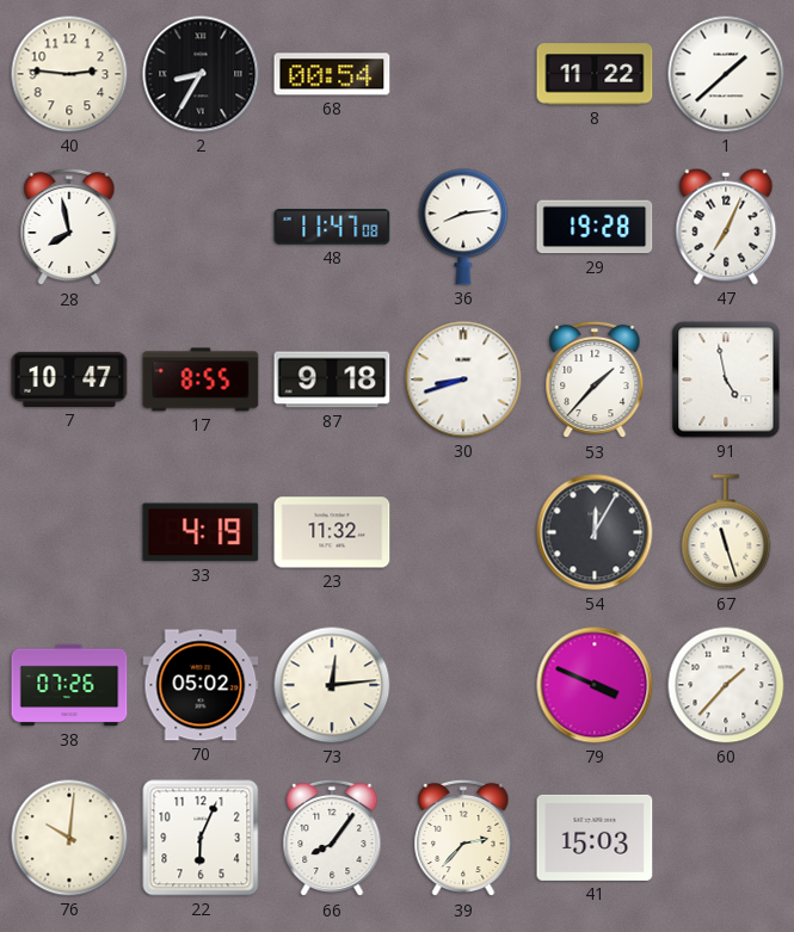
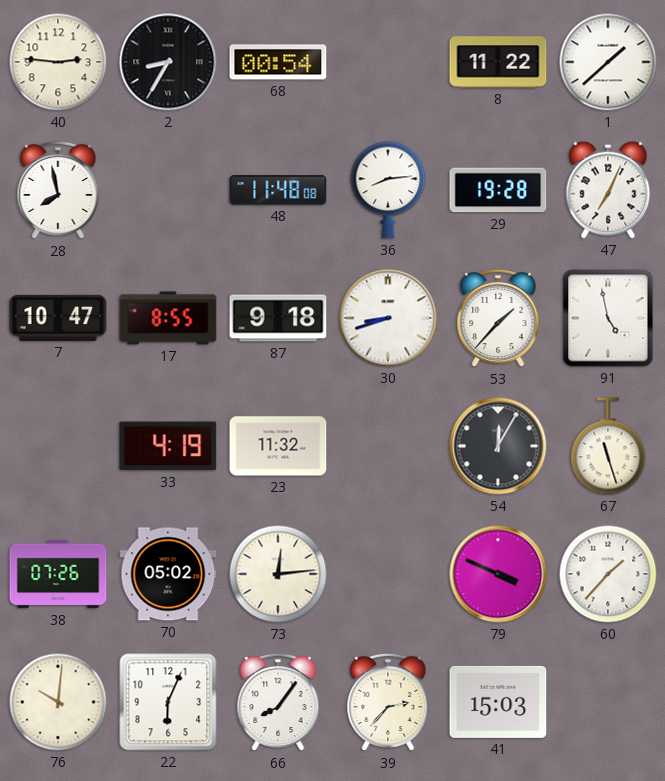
48: 11:47 -> 11:48 (278, 190)
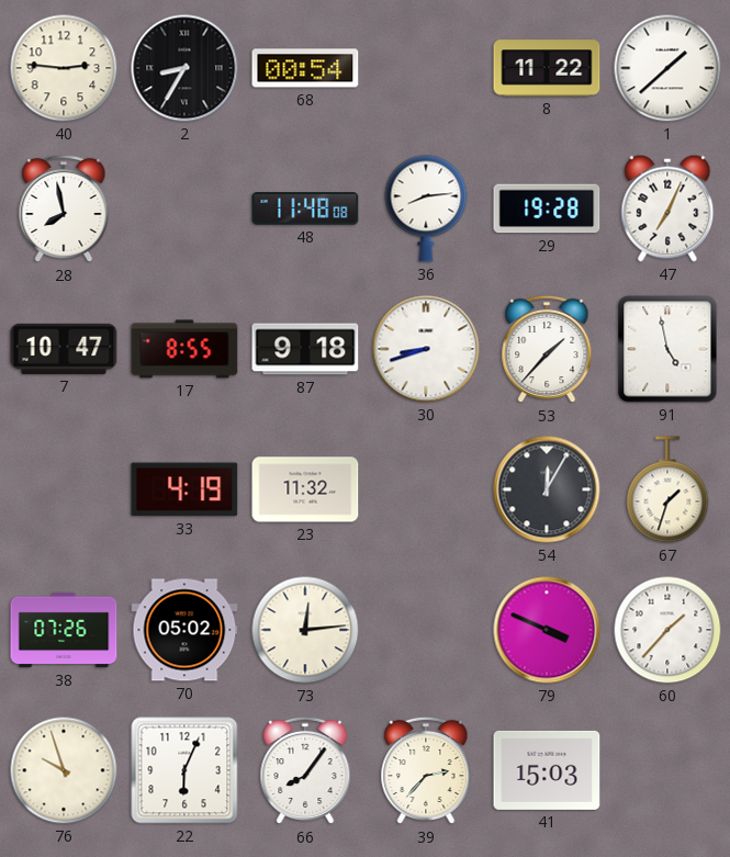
67: 11:27 -> 1:33 (667, 489)
76: 10:01 -> 9:57 (64, 770)
